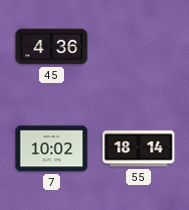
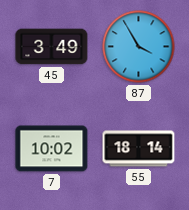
45: 4:36 -> 3:49 (52, 47)
87: none -> 3:55 (139, 47)
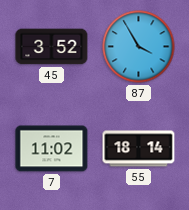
45: 3:49 -> 3:52 (52, 47)
7: 10:02 -> 11:02 (52, 149)
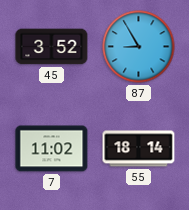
87: 3:55 -> 8:55 (139, 47)
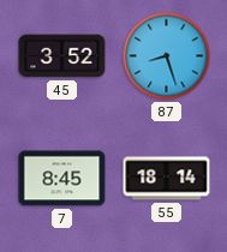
87: 8:55 -> 8:27 (167, 56)
7: 11:02 -> 8:45 (62, 179)
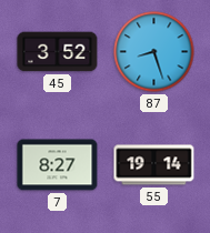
7: 8:45 -> 8:27 (58, 165)
55: 18:14 -> 19:14 (154, 165)
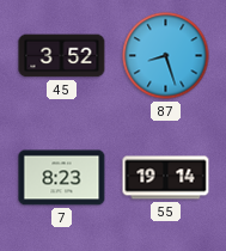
7: 8:27 -> 8:23 (62, 178)
